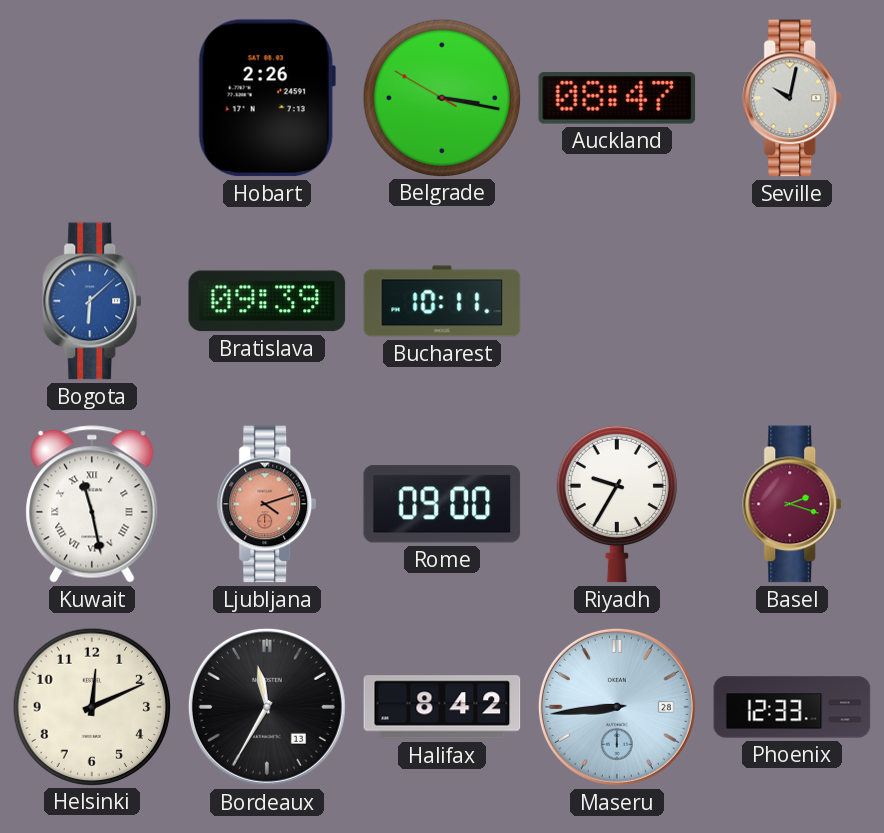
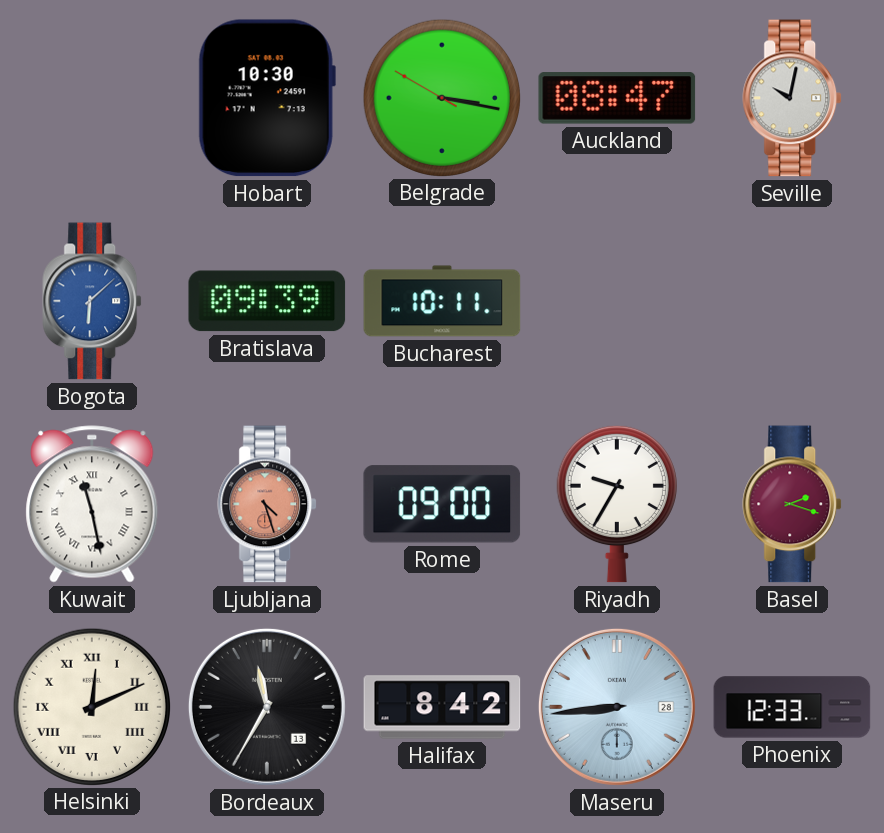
Hobart: 2:26 -> 10:30 (267, 98)
Ljubljana: 4:12 -> 4:27 (268, 504)
Helsinki numerals: Arabic -> Roman (91, 706)
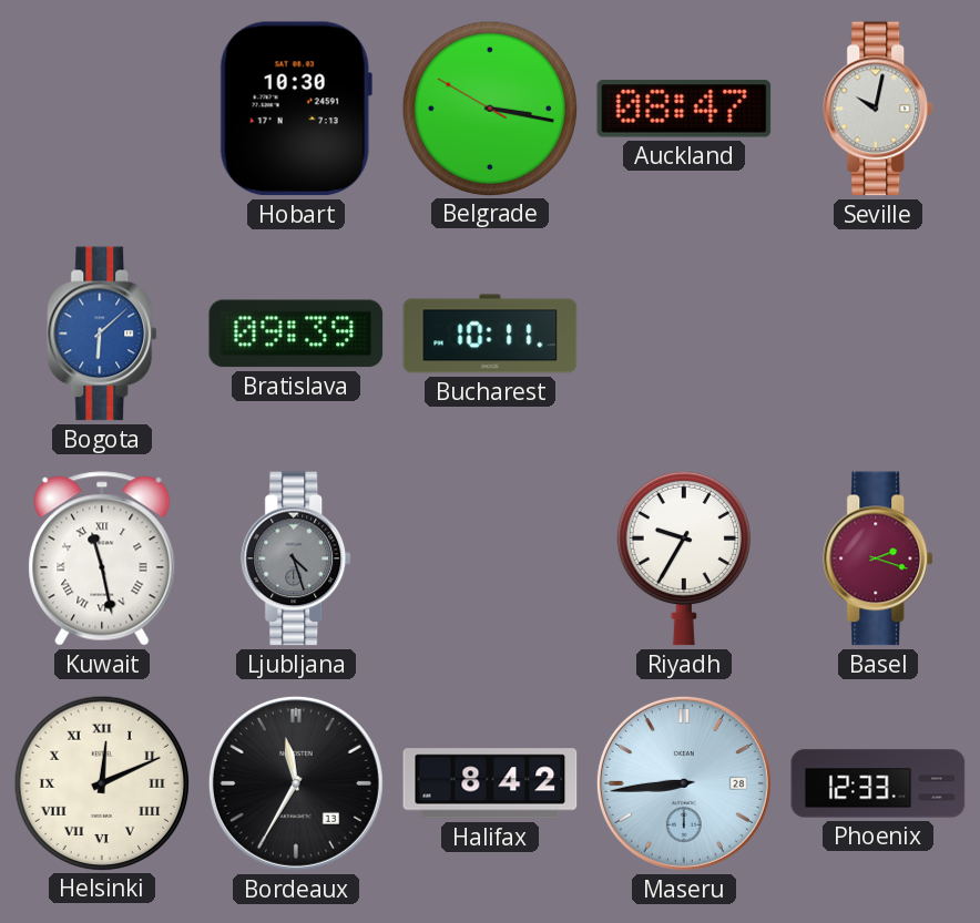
Ljubljana dial: salmon -> grey (297, 558)
Rome: 09:00 -> none (442, 504)
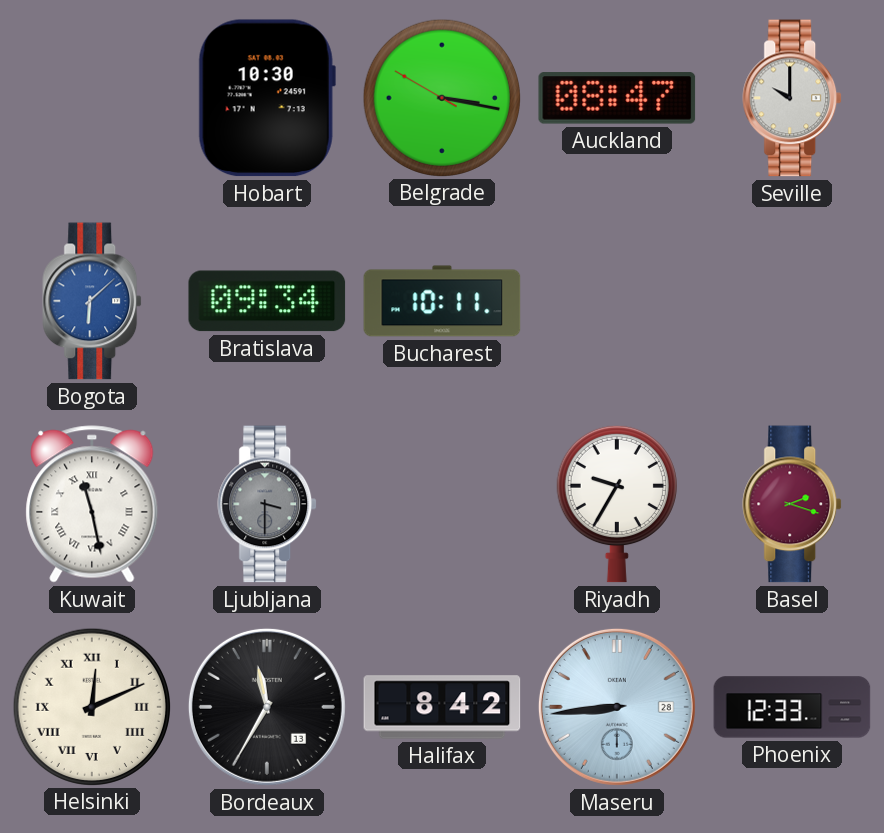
Seville: 10:02 -> 10:00 (793, 98)
Bratislava: 09:39 -> 09:34 (267, 301)
Ljubljana: 4:27 -> 3:30 (268, 504)
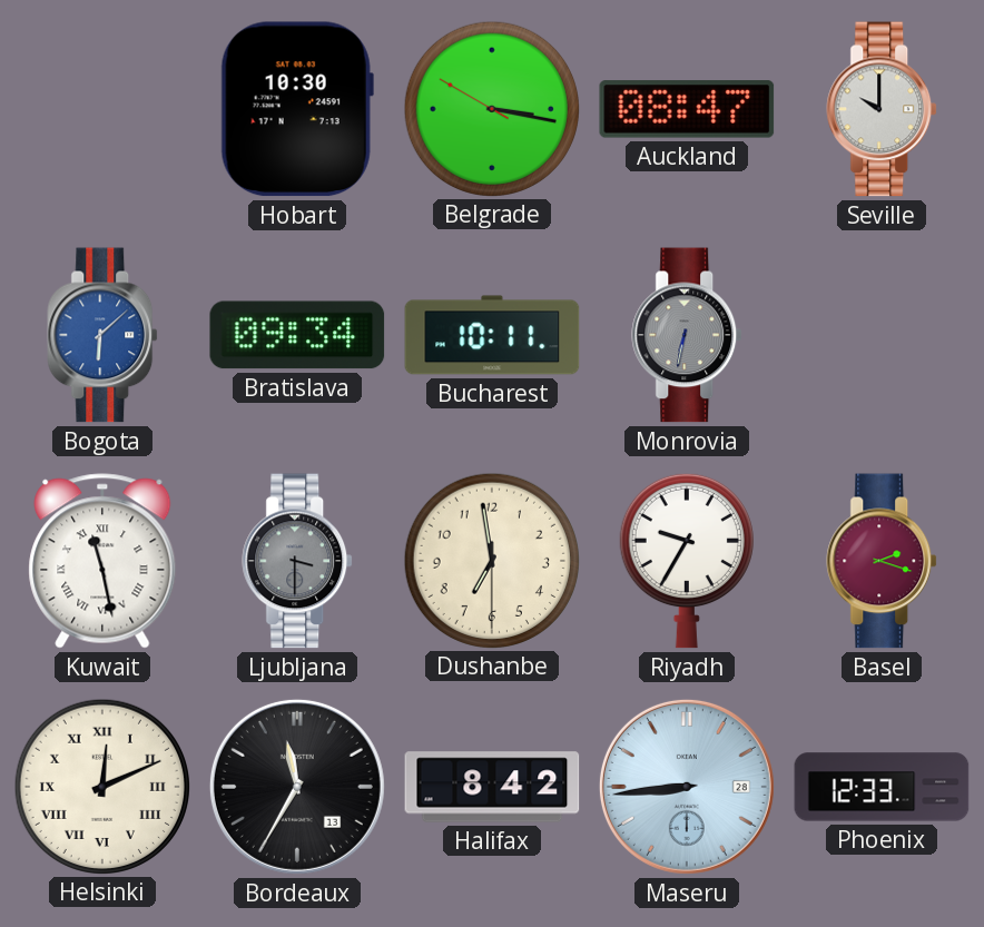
Monrovia: none -> 6:32 (688, 335)
Dushanbe: none -> 6:58 (491, 560)
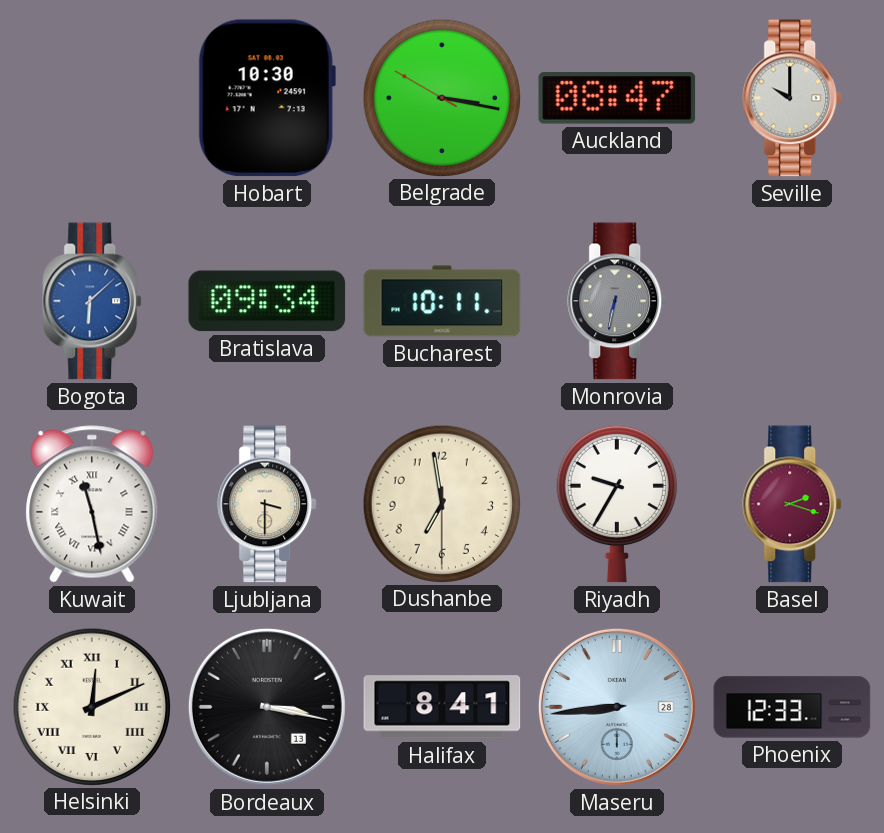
Ljubljana dial: grey -> cream (268, 504)
Bordeaux: 11:35 -> 3:17 (267, 707)
Halifax: 8:42 -> 8:41 (442, 707)
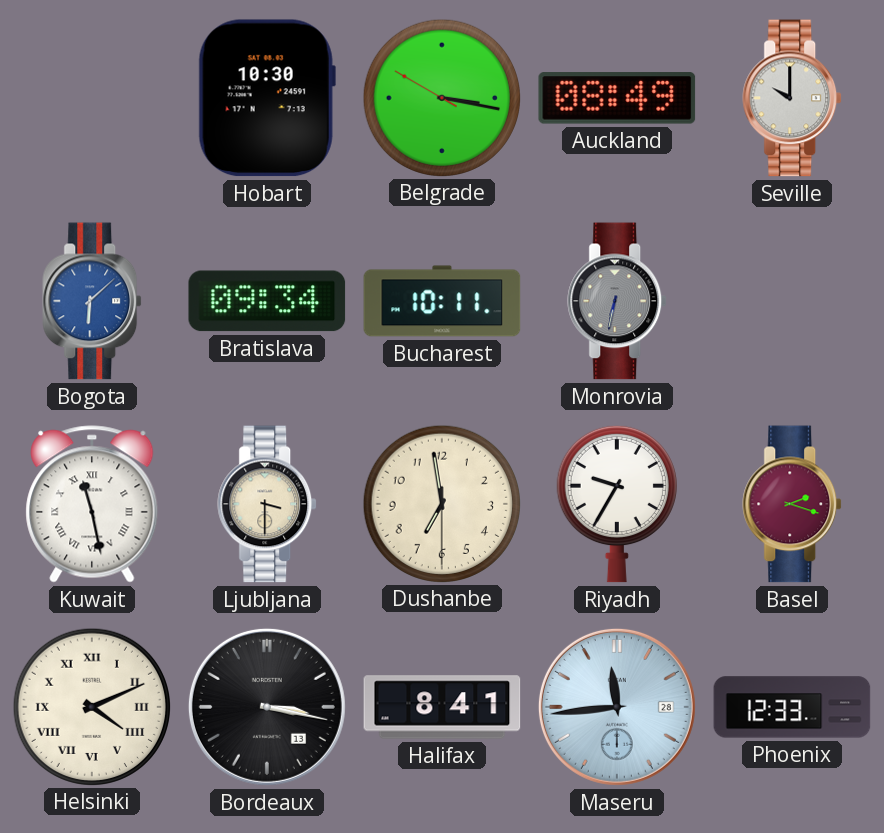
Auckland: 08:47 -> 08:49 (617, 98)
Helsinki: 12:11 -> 4:11 (91, 706)
Maseru: 8:44 -> 11:44 (617, 707)
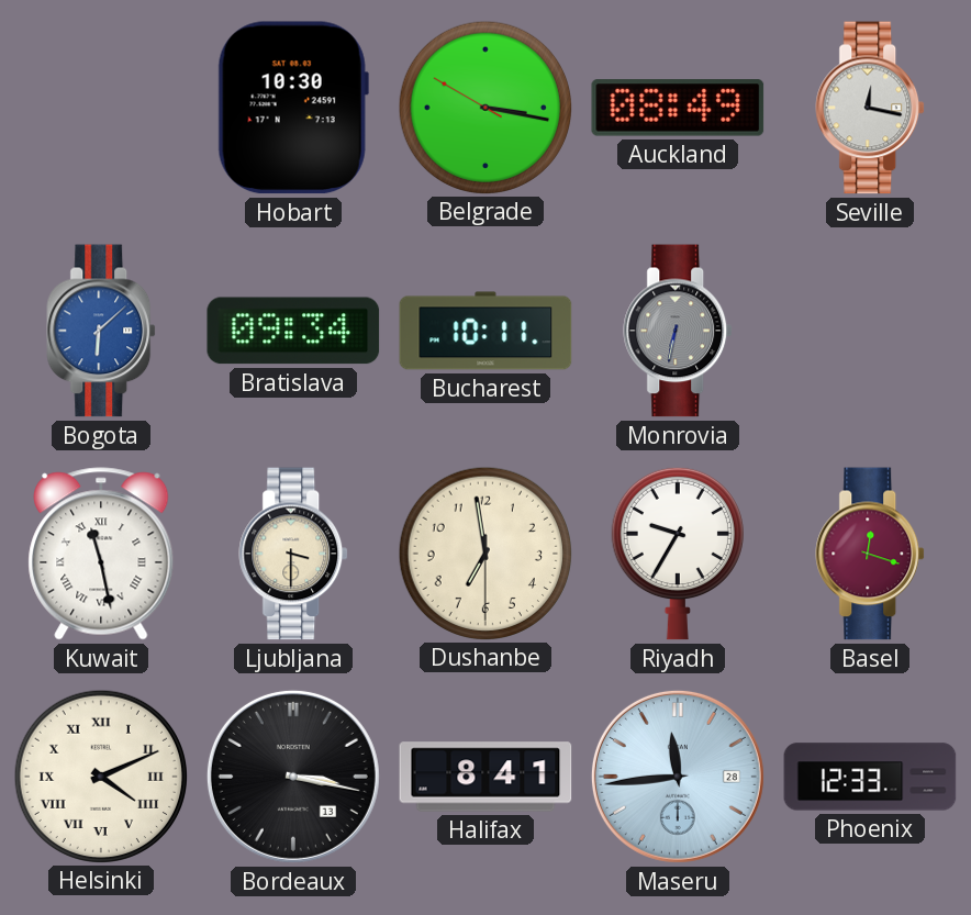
Seville: 10:00 -> 12:17 (871, 108)
Basel: 2:18 -> 12:18 (871, 554)
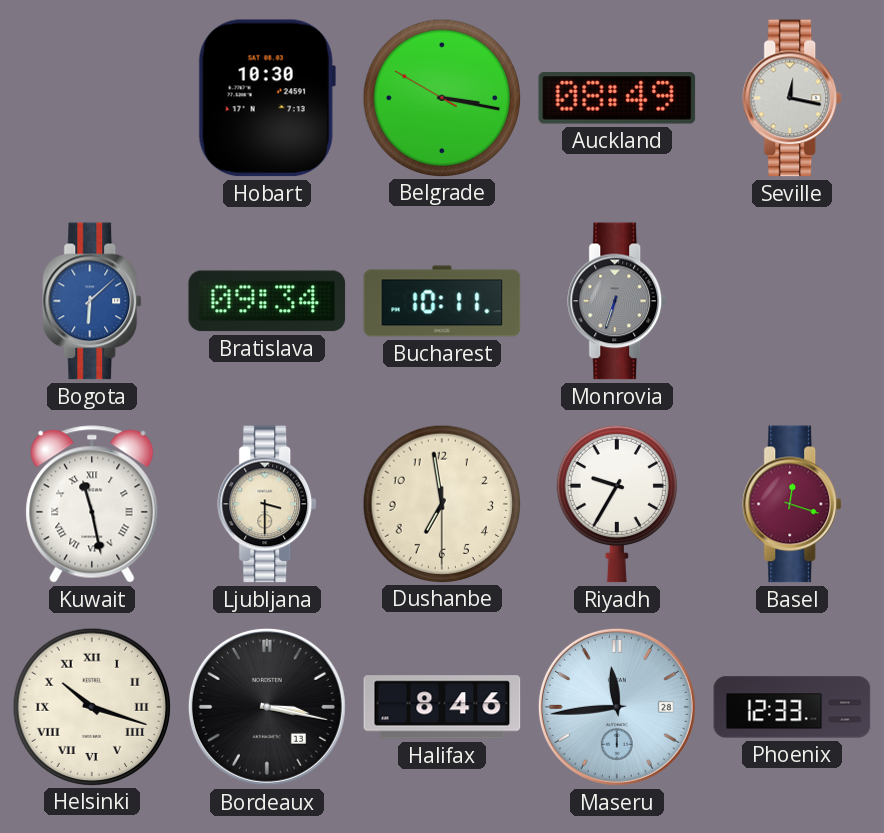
Monrovia: 6:32 -> 6:33 (618, 301)
Helsinki: 4:11 -> 10:18 (91, 706)
Halifax: 8:41 -> 8:46 (442, 707)
